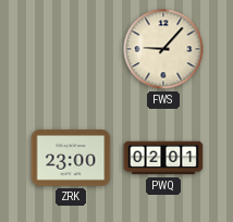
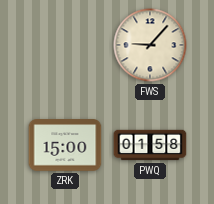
ZRK: 23:00 -> 15:00 (65, 145)
PWQ: 02:01 -> 01:58 (150, 145)
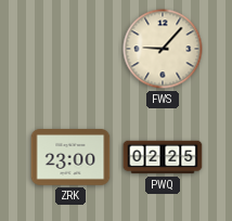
ZRK: 15:00 -> 23:00 (70, 157)
PWQ: 01:58 -> 02:25 (163, 157)
